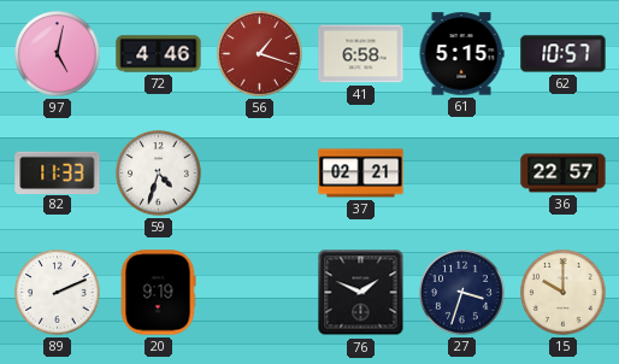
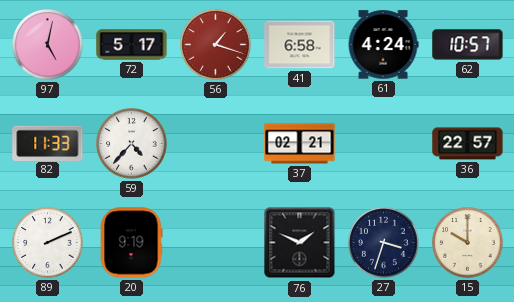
72: 4:46 -> 5:17 (132, 45)
61: 5:15 -> 4:24 (383, 45)
59: 4:33 -> 4:37 (132, 144)
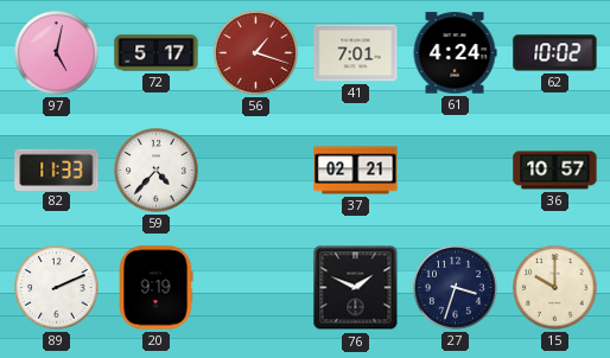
41: 6:58 -> 7:01 (356, 53)
62: 10:57 -> 10:02 (555, 53)
36: 22:57 -> 10:57 (555, 171)
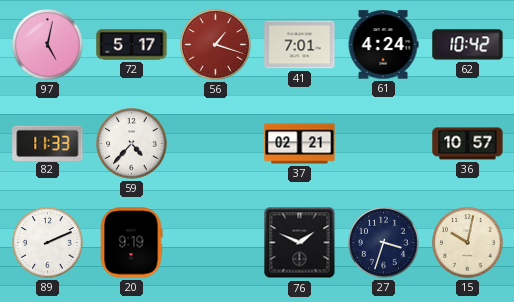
62: 10:02 -> 10:42 (468, 45)
15: 10:00 -> 10:02 (468, 243)
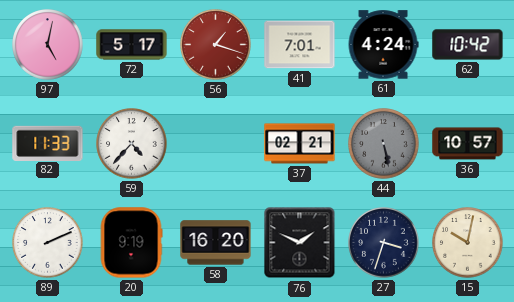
44: none -> 5:28 (384, 144)
58: none -> 16:20 (216, 243)
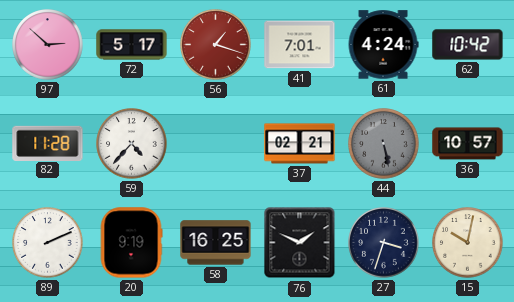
97: 5:02 -> 2:52 (48, 45)
82: 11:33 -> 11:28 (48, 143)
58: 16:20 -> 16:25 (216, 243)
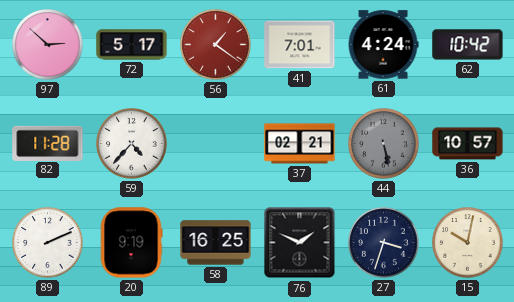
56: 1:18 -> 1:21 (216, 45)
